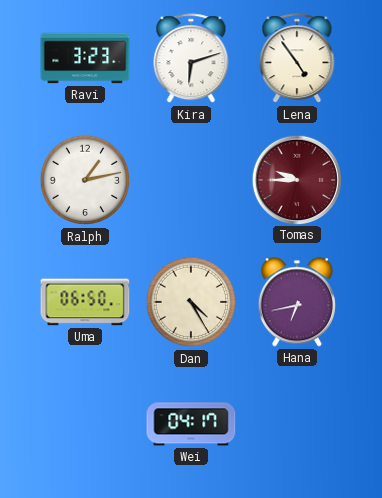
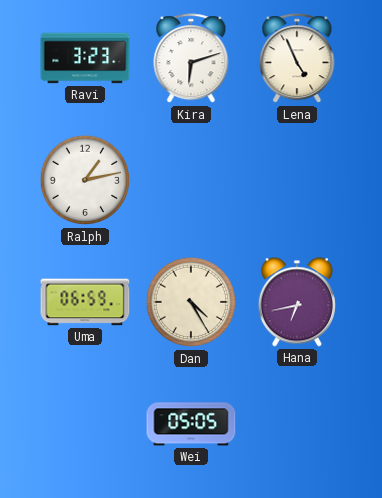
Lena: 4:54 -> 4:56 (297, 59)
Tomas: 9:45 -> none (296, 179)
Uma: 06:50 -> 06:59 (85, 302)
Wei: 04:17 -> 05:05 (191, 424)
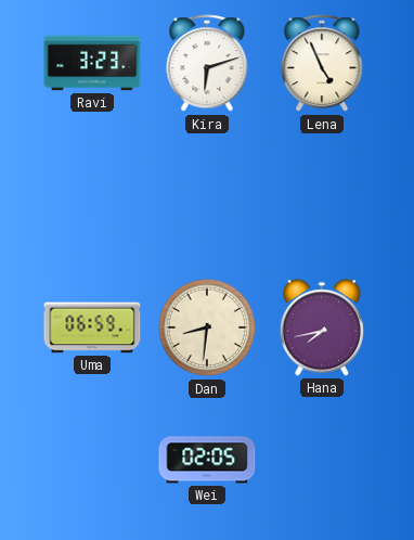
Ralph: 1:13 -> none (85, 180)
Dan: 4:25 -> 8:31 (207, 327)
Hana: 6:43 -> 7:43 (322, 327)
Wei: 05:05 -> 02:05 (207, 460)
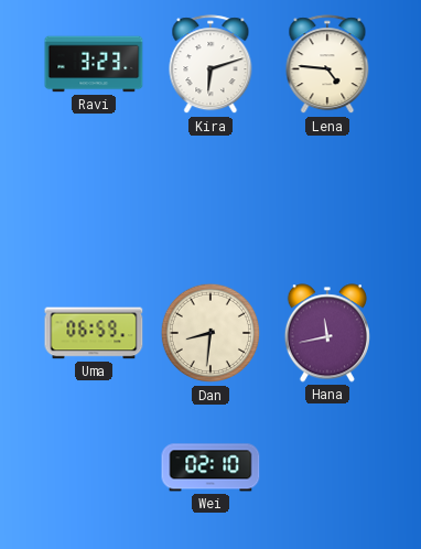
Lena: 4:56 -> 4:46 (327, 65)
Hana: 7:43 -> 11:43 (327, 333)
Wei: 02:05 -> 02:10 (210, 467)
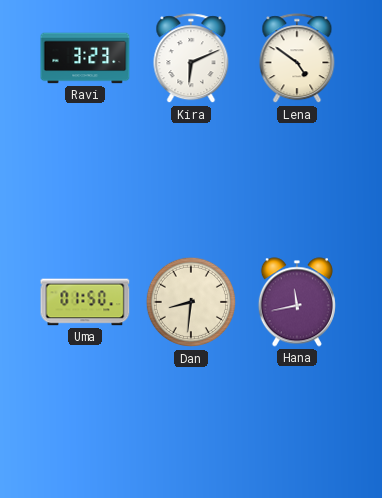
Kira: 6:12 -> 6:11 (191, 59)
Lena: 4:46 -> 4:51 (297, 59)
Uma: 06:59 -> 01:50 (85, 302)
Wei: 02:10 -> none (210, 467)
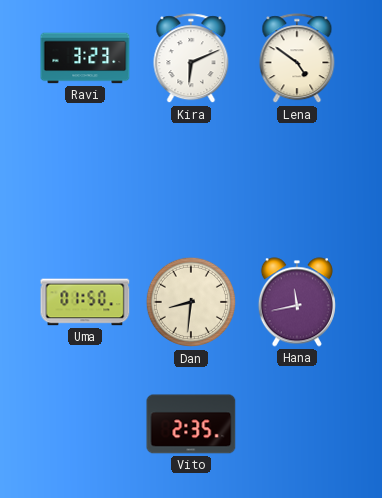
Vito: none -> 2:35 (191, 424)
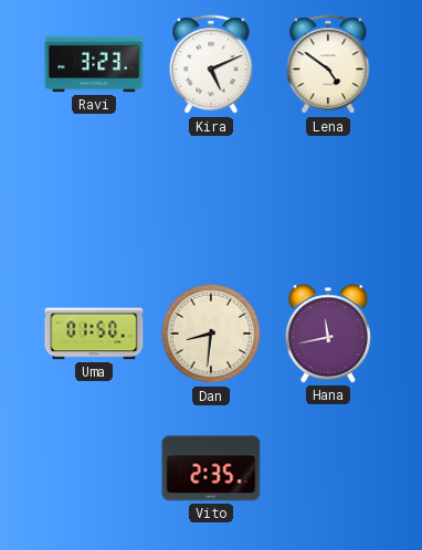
Kira: 6:11 -> 5:11 (211, 65)
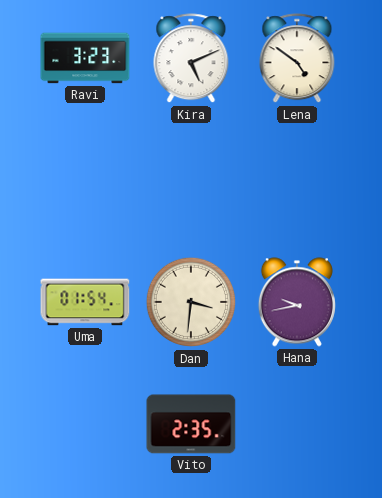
Uma: 01:50 -> 01:54 (85, 302)
Dan: 8:31 -> 3:31 (191, 302)
Hana: 11:43 -> 9:43 (297, 302)
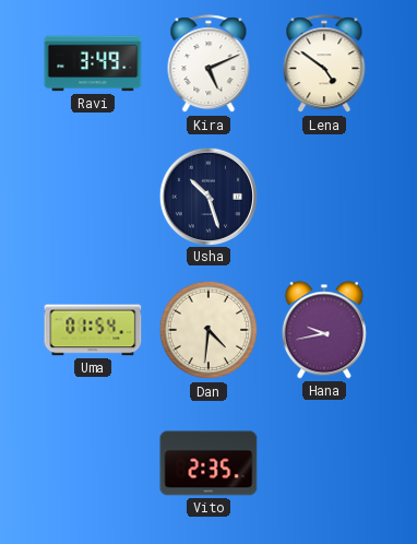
Ravi: 3:23 -> 3:49 (93, 63)
Usha: none -> 10:27 (207, 196)
Dan: 3:31 -> 4:31 (208, 330)
